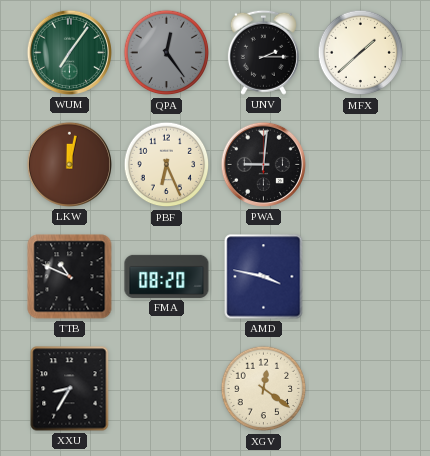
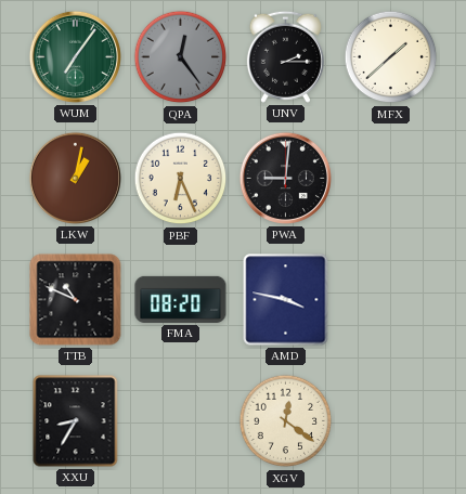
LKW: 12:02 -> 1:02 (75, 178)
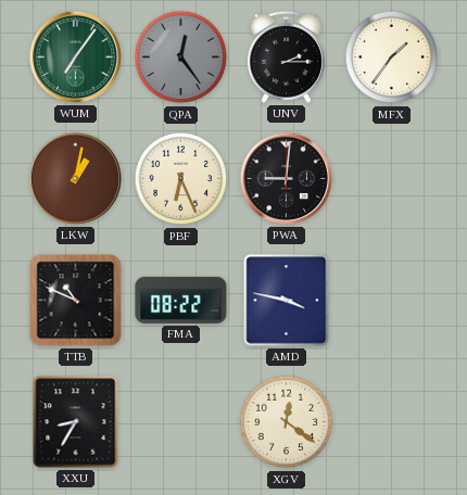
MFX: 1:38 -> 1:36 (392, 58)
FMA: 08:20 -> 08:22 (181, 300)
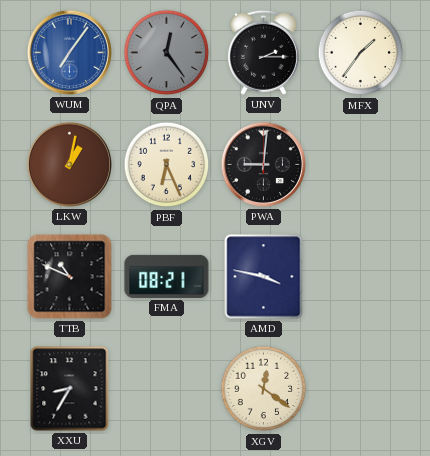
WUM dial: green -> blue (69, 52)
FMA: 08:22 -> 08:21 (167, 276)
